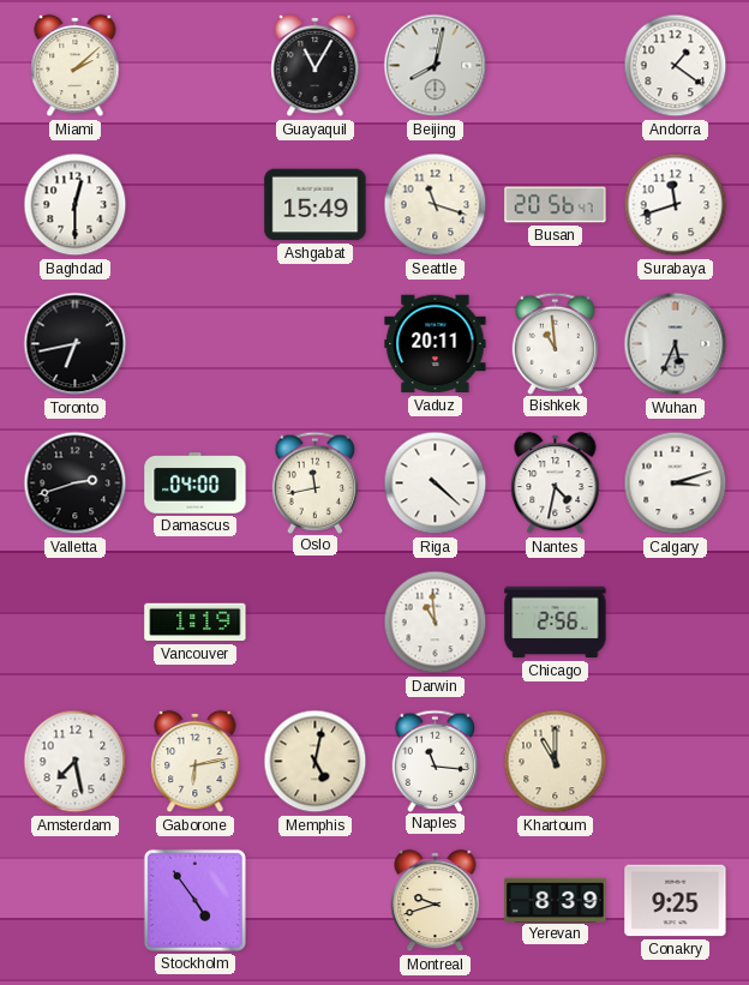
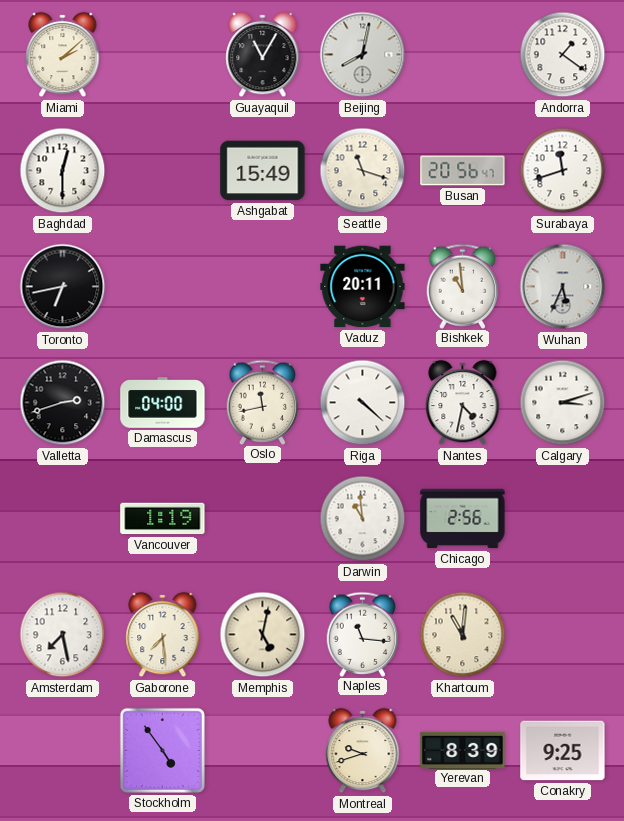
Gaborone: 6:13 -> 7:29 (163, 635)
Khartoum: 11:00 -> 11:01 (463, 635)
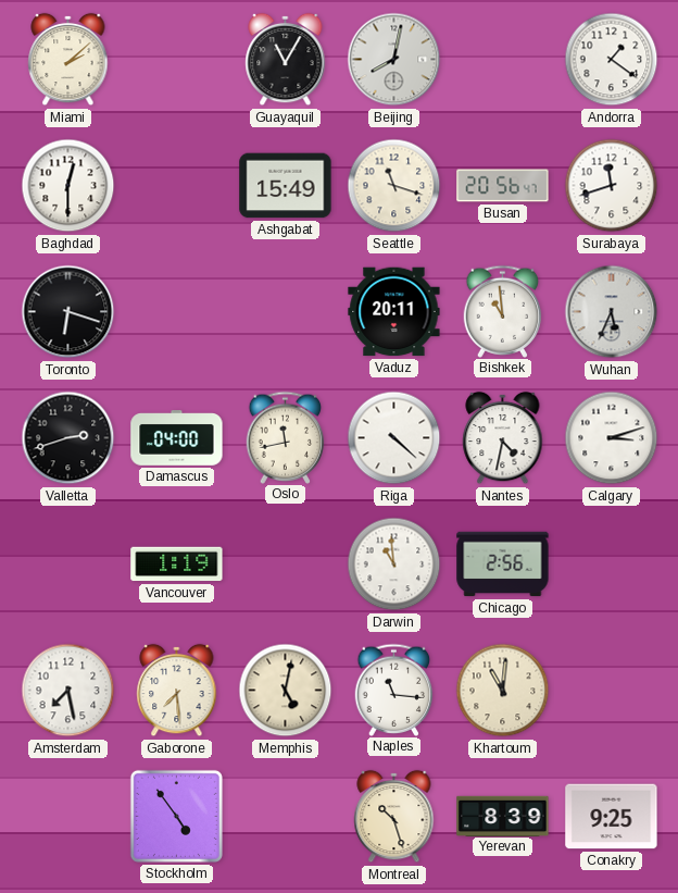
Toronto: 6:43 -> 6:18 (68, 312)
Montreal: 9:42 -> 10:27 (394, 817)
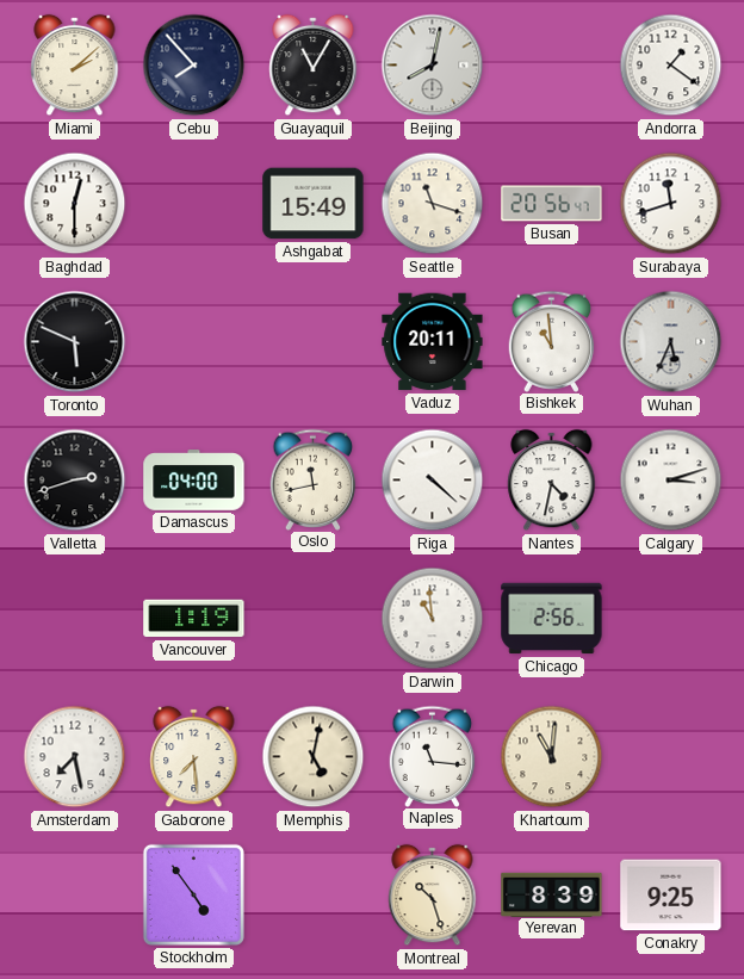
Cebu: none -> 7:53 (194, 66)
Toronto: 6:18 -> 5:49 (75, 342)
